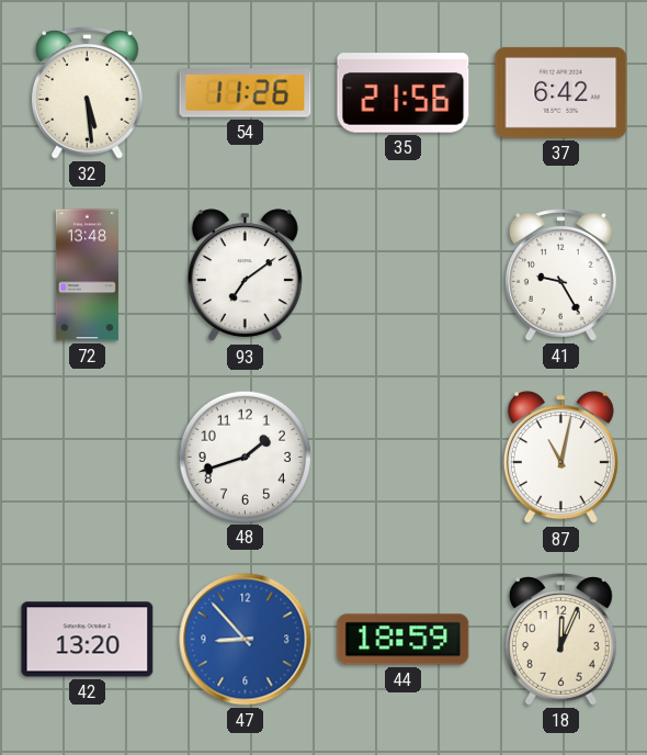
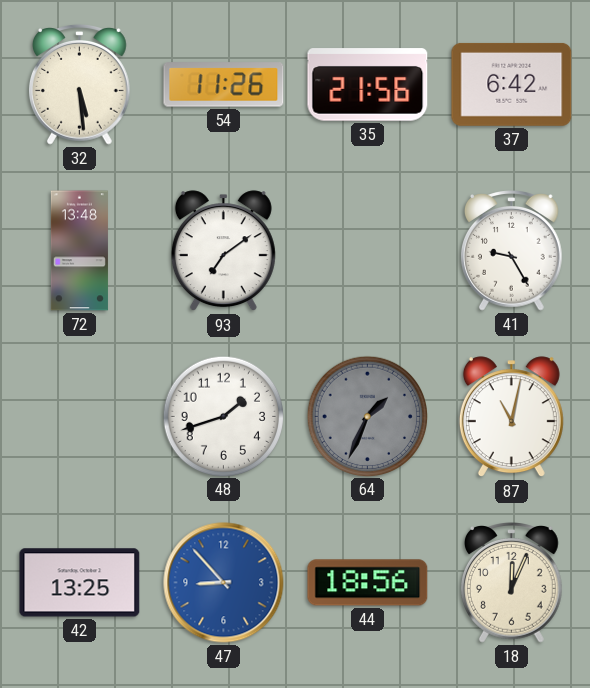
64: none -> 1:34 (367, 416)
42: 13:20 -> 13:25 (80, 583)
44: 18:59 -> 18:56 (368, 583)
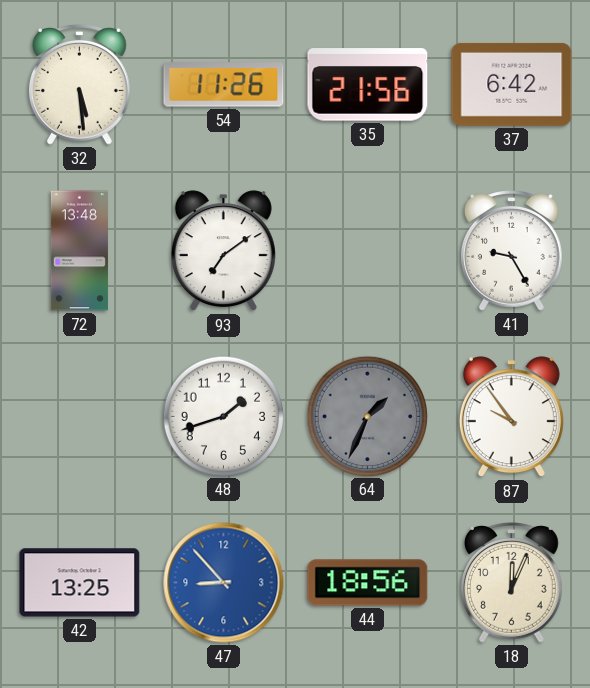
87: 11:02 -> 9:54 (511, 417)
